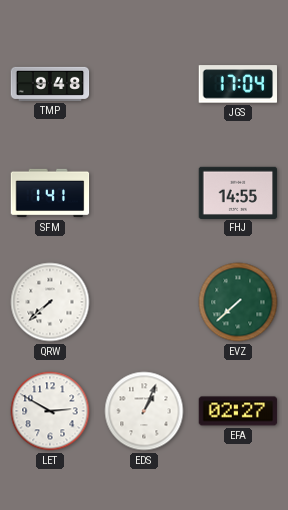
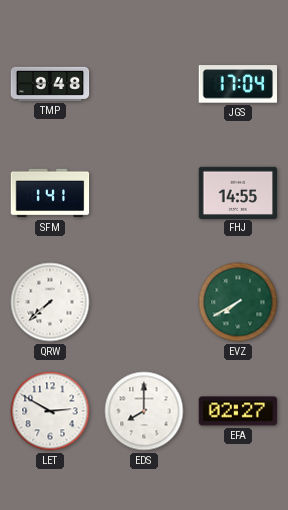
EVZ: 7:38 -> 7:40 (238, 302)
EDS: 1:04 -> 8:00 (144, 411)
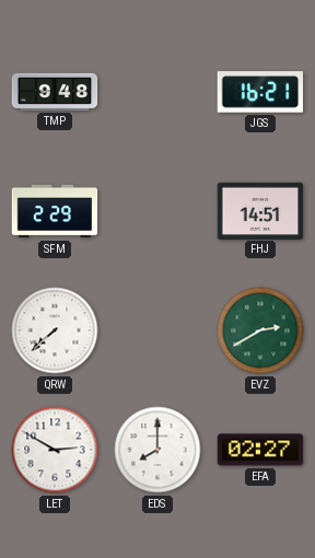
JGS: 17:04 -> 16:21 (260, 92)
SFM: 1:41 -> 2:29 (55, 211)
FHJ: 14:55 -> 14:51 (260, 210)
EVZ: 7:40 -> 2:40 (260, 330)
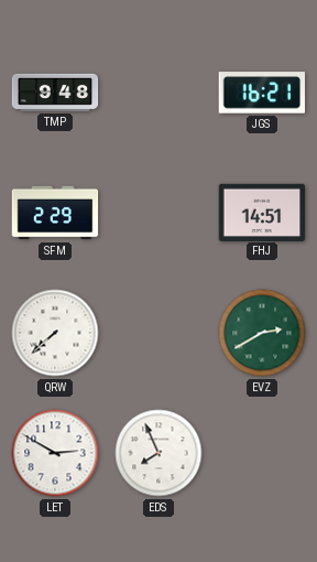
EDS: 8:00 -> 7:56 (158, 453)
EFA: 02:27 -> none (260, 450)
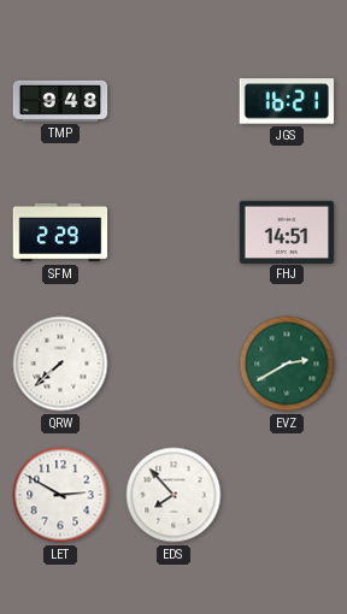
EDS: 7:56 -> 7:53 (173, 495)
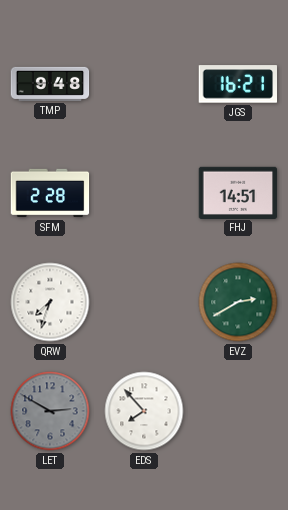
SFM: 2:29 -> 2:28 (50, 193)
QRW: 7:38 -> 7:33 (50, 302)
LET dial: white -> grey (50, 411)
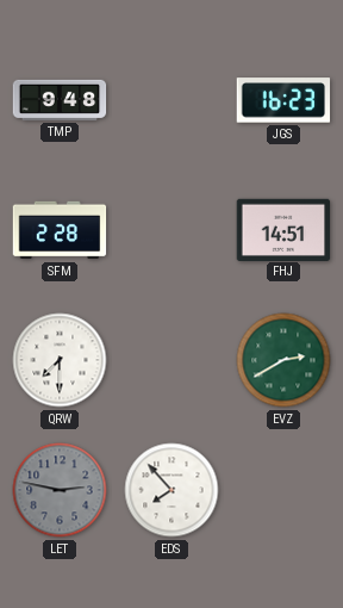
JGS: 16:21 -> 16:23 (283, 100)
QRW: 7:33 -> 7:30 (60, 360)
LET: 2:50 -> 2:47 (60, 490)
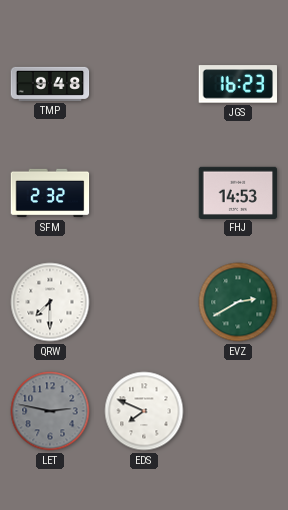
SFM: 2:28 -> 2:32 (50, 193)
FHJ: 14:51 -> 14:53 (238, 192)
EDS: 7:53 -> 7:49 (144, 411)
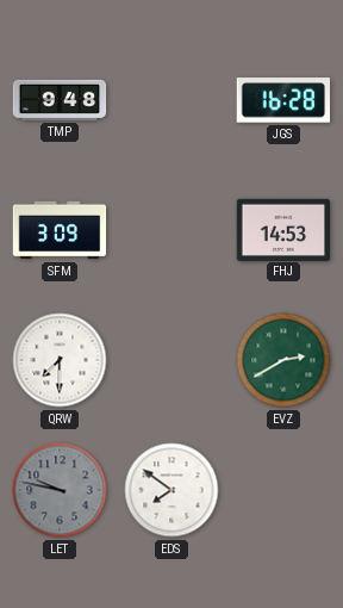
JGS: 16:23 -> 16:28 (283, 100)
SFM: 2:32 -> 3:09 (60, 230)
LET: 2:47 -> 9:47 (60, 490)
EDS: 7:49 -> 7:51 (171, 490)
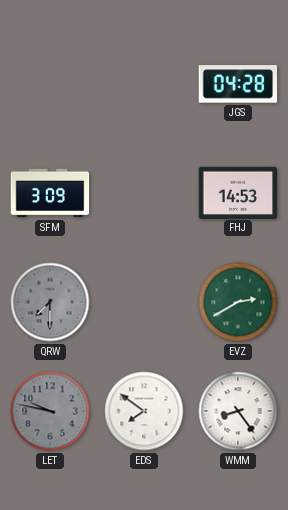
TMP: 9:48 -> none (60, 100)
JGS: 16:28 -> 04:28 (238, 84)
QRW dial: white -> grey (50, 302)
WMM: none -> 8:24 (238, 411)
